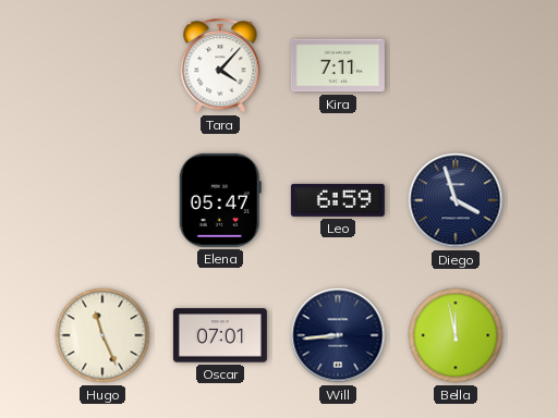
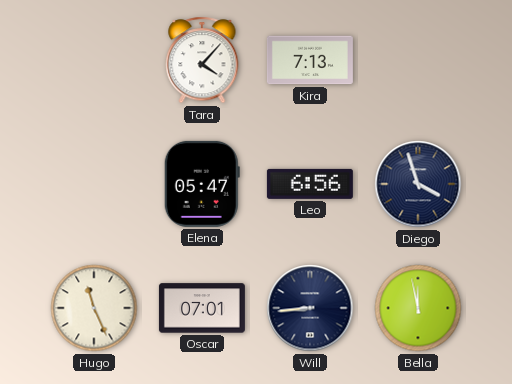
Kira: 7:11 -> 7:13 (310, 60)
Leo: 6:59 -> 6:56 (310, 184)
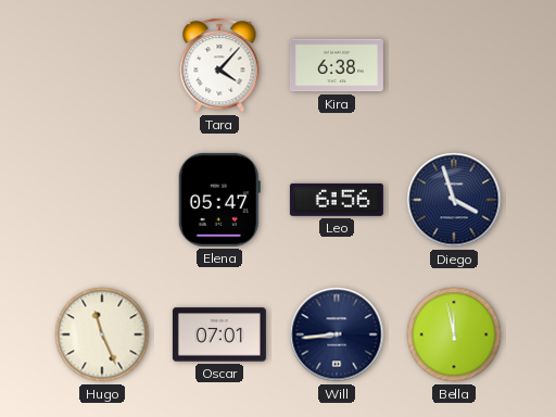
Kira: 7:13 -> 6:38 (337, 65)
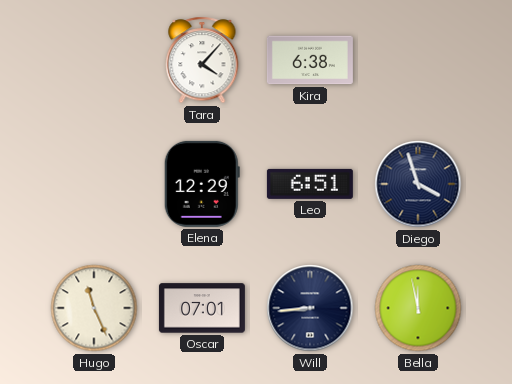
Elena: 05:47 -> 12:29 (202, 184)
Leo: 6:56 -> 6:51 (310, 184)
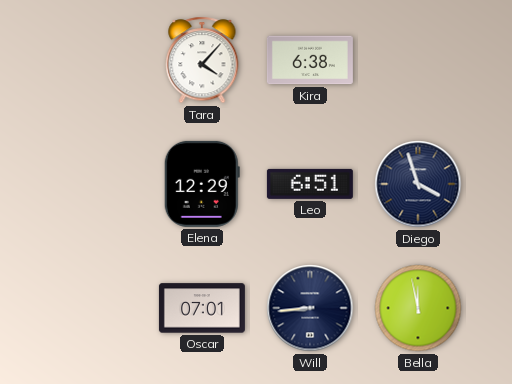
Hugo: 11:26 -> none (94, 308)
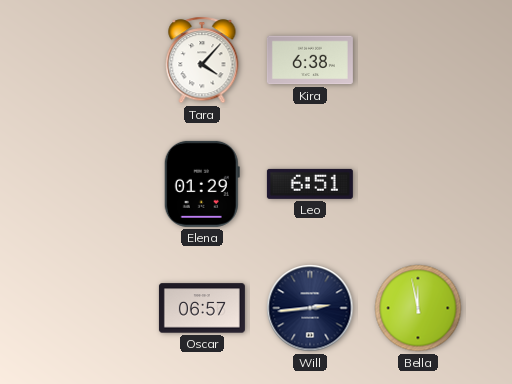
Elena: 12:29 -> 01:29 (202, 184)
Diego: 3:57 -> none (418, 184)
Oscar: 07:01 -> 06:57 (202, 308)
Will: 8:44 -> 2:44 (310, 308)
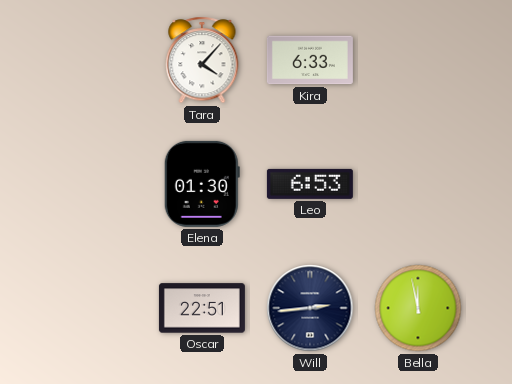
Kira: 6:38 -> 6:33 (310, 60)
Elena: 01:29 -> 01:30 (202, 184)
Leo: 6:51 -> 6:53 (310, 184)
Oscar: 06:57 -> 22:51 (202, 308)
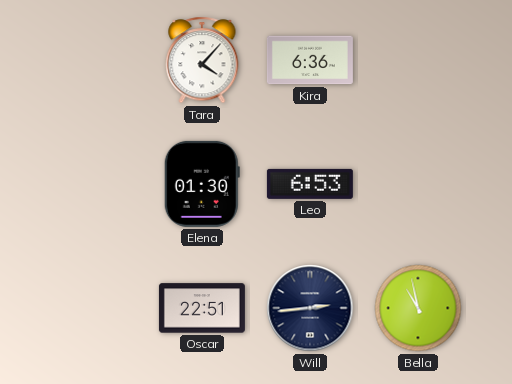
Kira: 6:33 -> 6:36 (310, 60)
Bella: 11:58 -> 10:58 (418, 308)
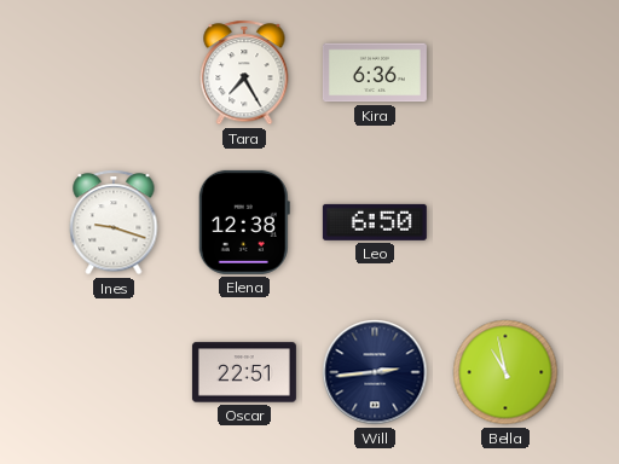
Tara: 4:07 -> 7:25 (244, 72)
Ines: none -> 9:18 (114, 222)
Elena: 01:30 -> 12:38 (244, 222)
Leo: 6:53 -> 6:50 (375, 222)
